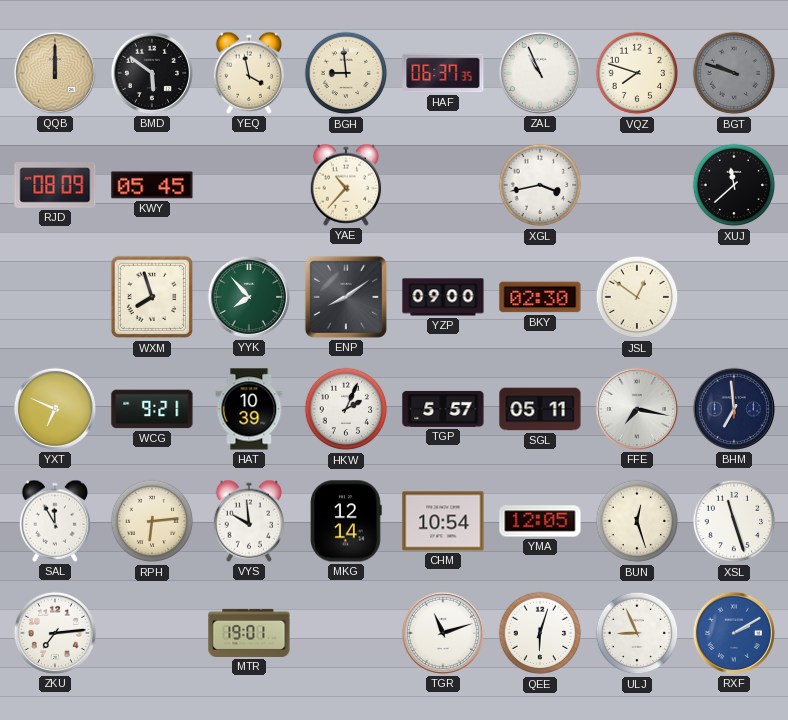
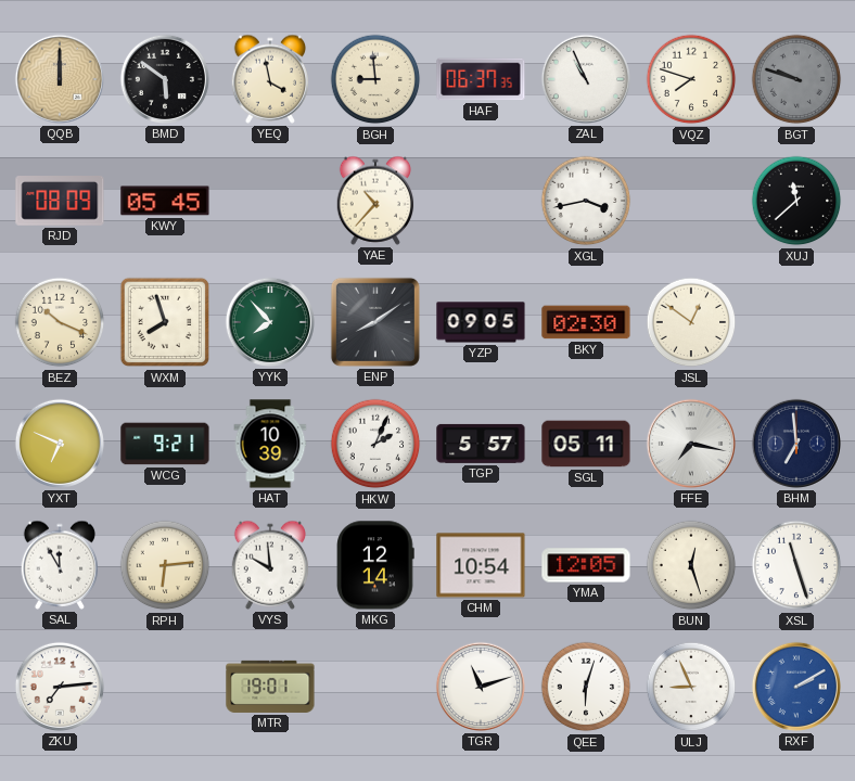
BEZ: none -> 10:19 (60, 322)
YZP: 09:00 -> 09:05 (481, 322)
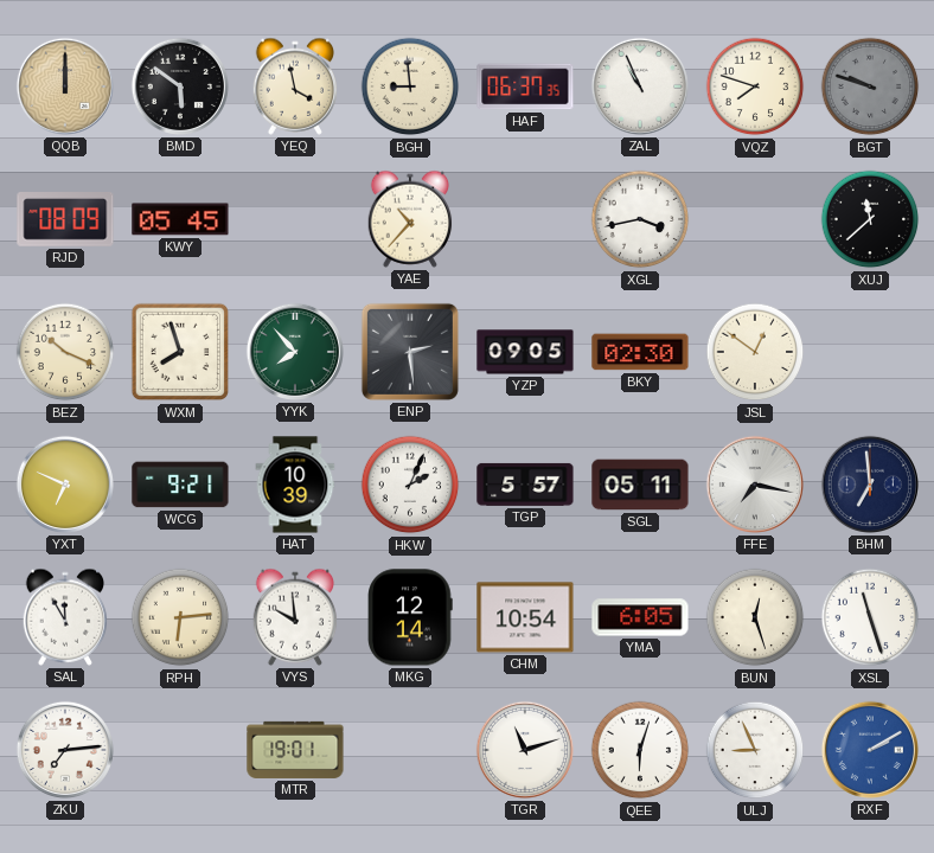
ENP: 8:09 -> 2:29 (410, 352)
YMA: 12:05 -> 6:05 (640, 617)
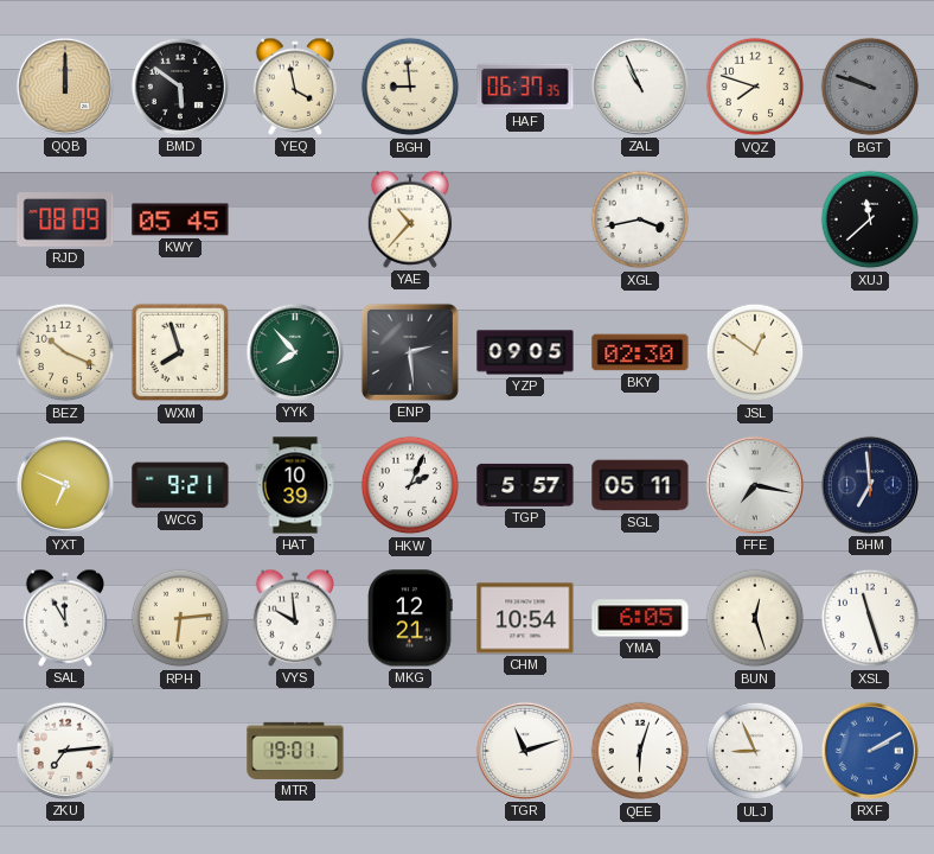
MKG: 12:14 -> 12:21 (410, 618)
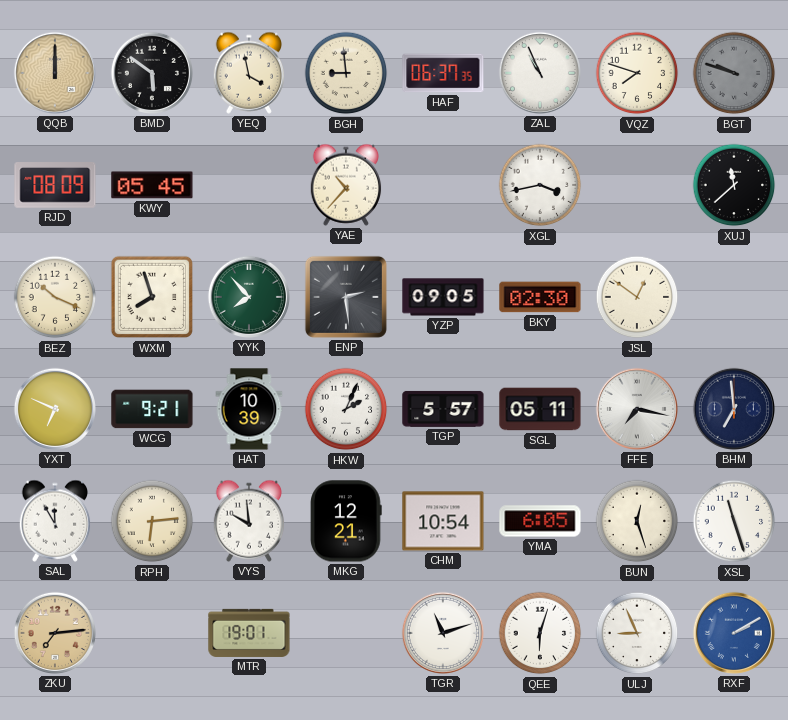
ZKU dial: white -> champagne (55, 633)
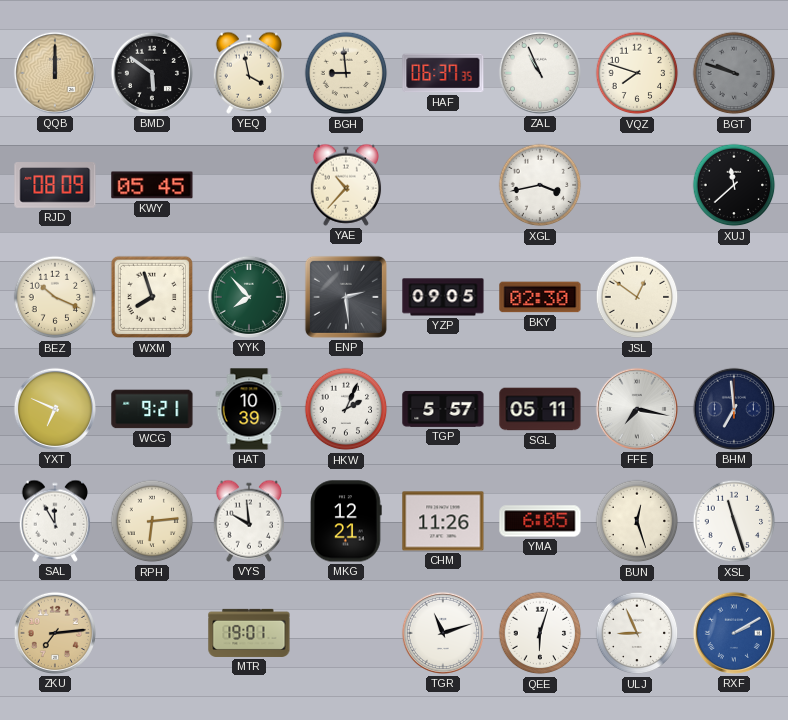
CHM: 10:54 -> 11:26 (443, 521)
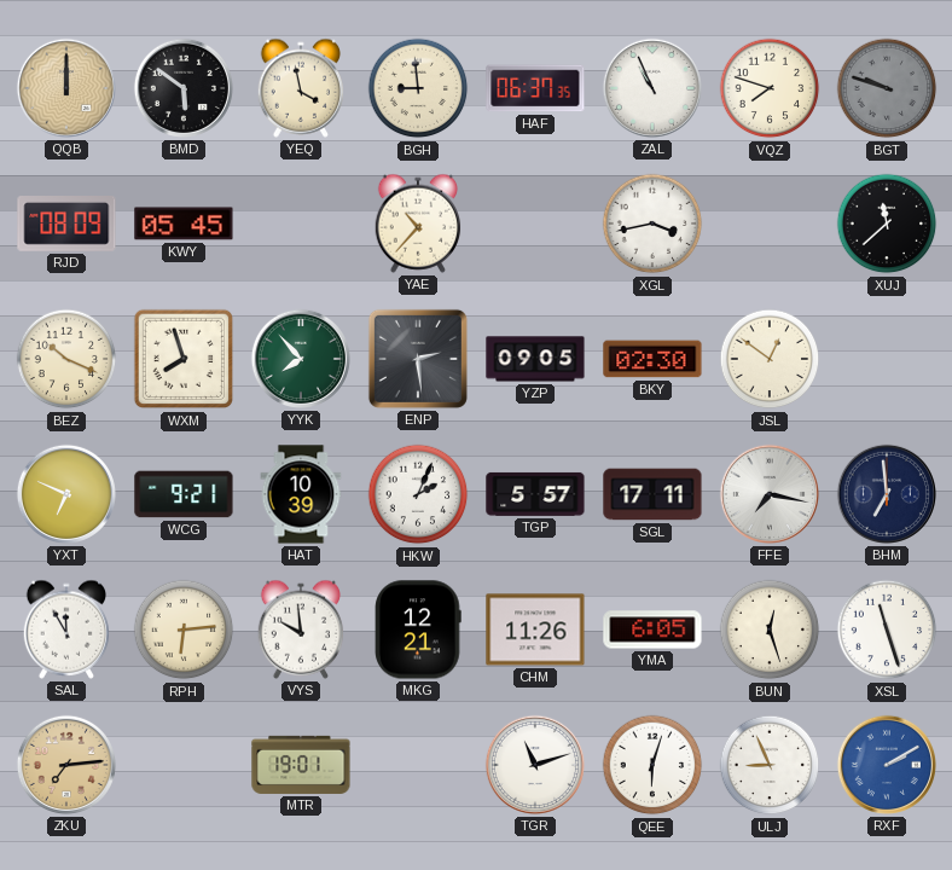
SGL: 05:11 -> 17:11 (652, 494)
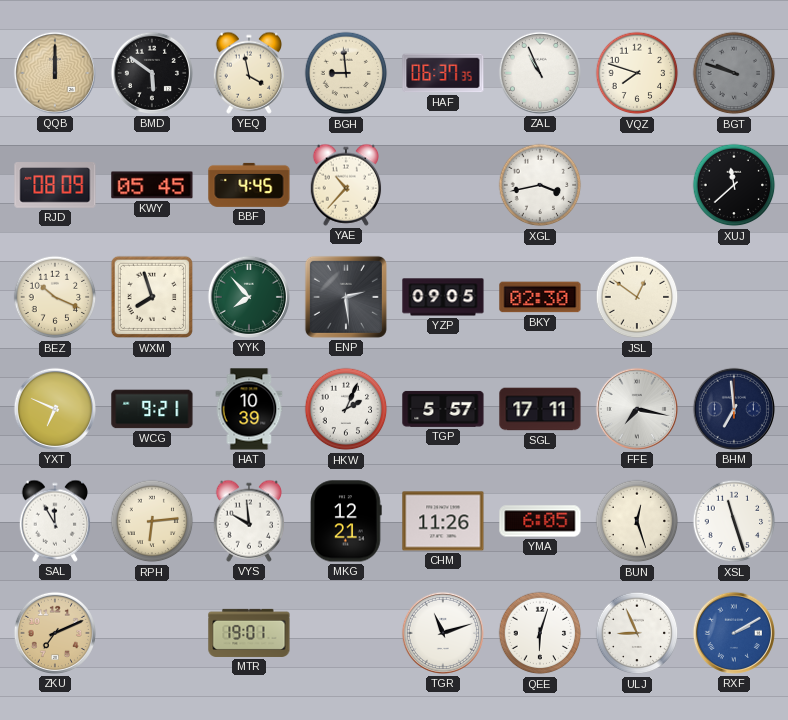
BBF: none -> 4:45 (249, 185)
ZKU: 7:14 -> 7:11 (55, 633)
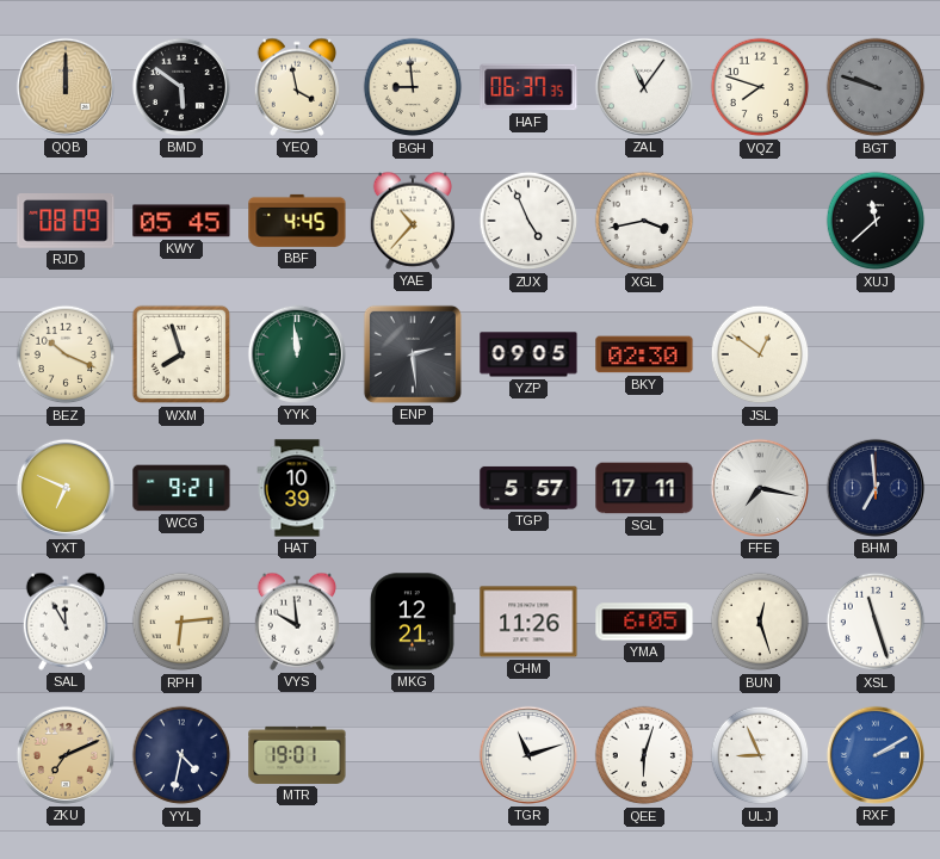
ZAL: 10:56 -> 11:06 (644, 87)
ZUX: none -> 4:56 (528, 221)
YYK: 7:53 -> 11:59 (297, 354)
HKW: 2:04 -> none (346, 409)
YYL: none -> 4:32 (181, 755)
